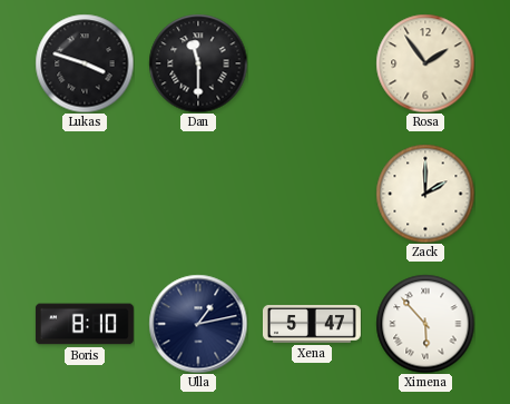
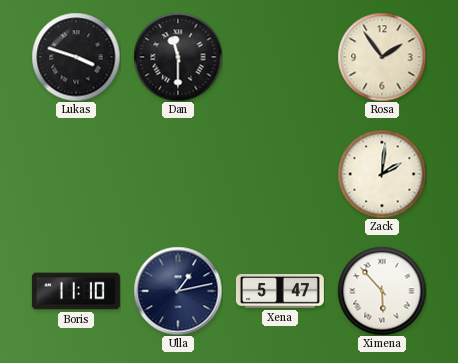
Zack: 2:00 -> 2:01 (382, 174)
Boris: 8:10 -> 11:10 (76, 291)
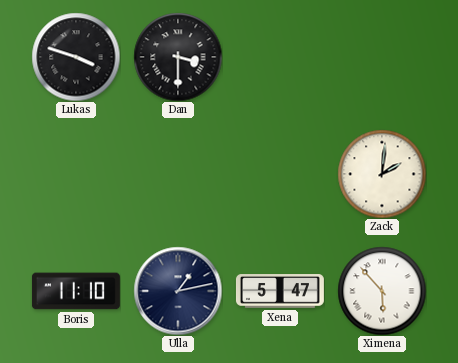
Dan: 11:30 -> 3:30 (178, 57)
Rosa: 1:54 -> none (382, 57)
